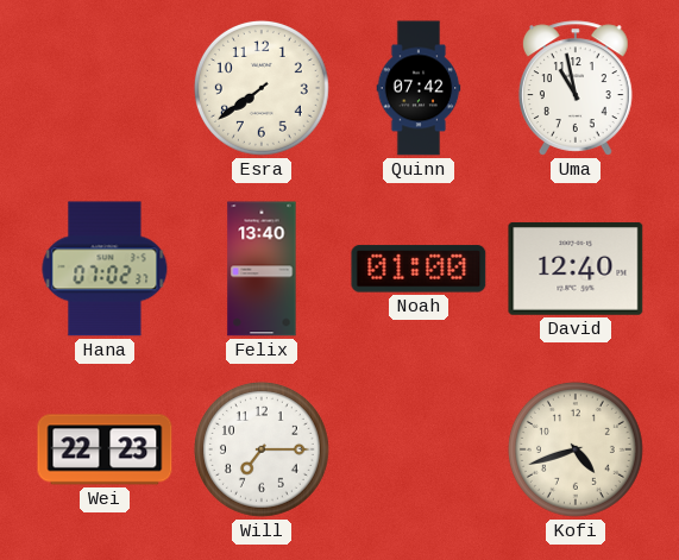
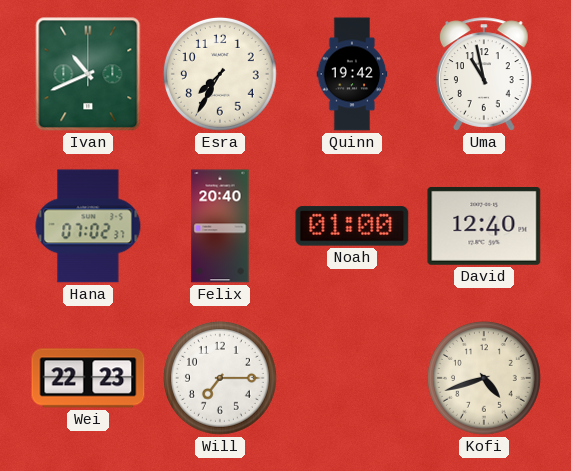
Ivan: none -> 10:41 (88, 74)
Esra: 7:39 -> 7:35 (220, 74)
Quinn: 07:42 -> 19:42 (352, 74)
Felix: 13:40 -> 20:40 (220, 226)
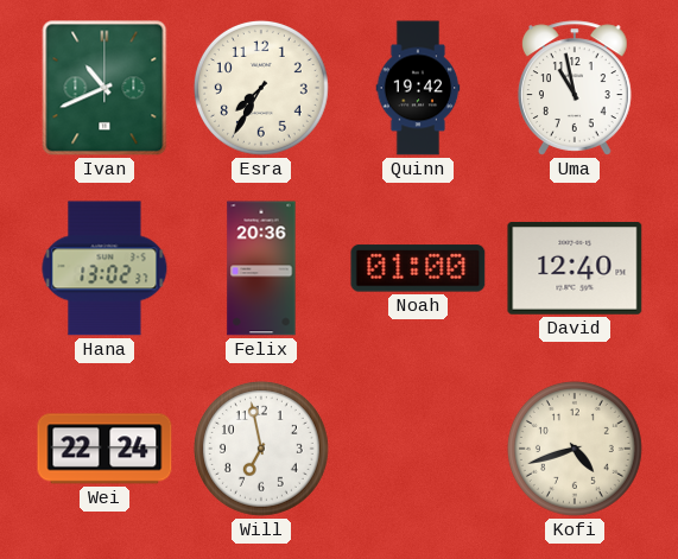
Hana: 07:02 -> 13:02 (104, 268)
Felix: 20:40 -> 20:36 (261, 268)
Wei: 22:23 -> 22:24 (104, 449)
Will: 7:15 -> 6:58 (261, 449)
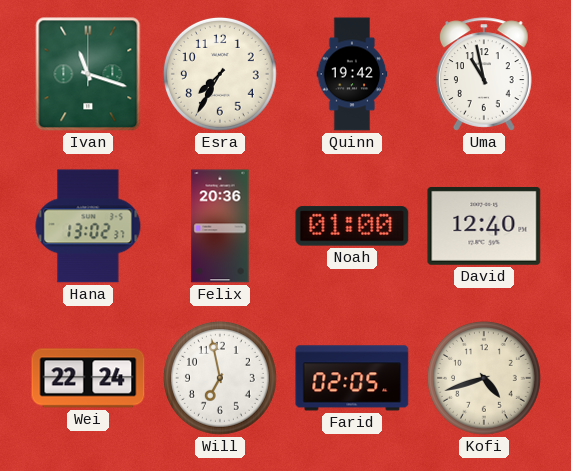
Ivan: 10:41 -> 11:18 (88, 74)
Farid: none -> 02:05 (352, 378)
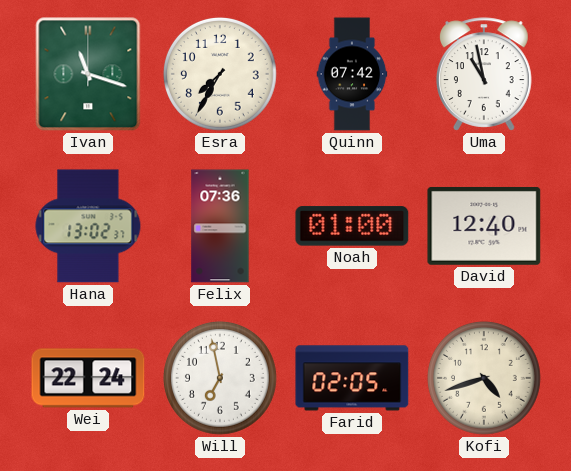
Quinn: 19:42 -> 07:42 (352, 74)
Felix: 20:36 -> 07:36 (220, 226)
